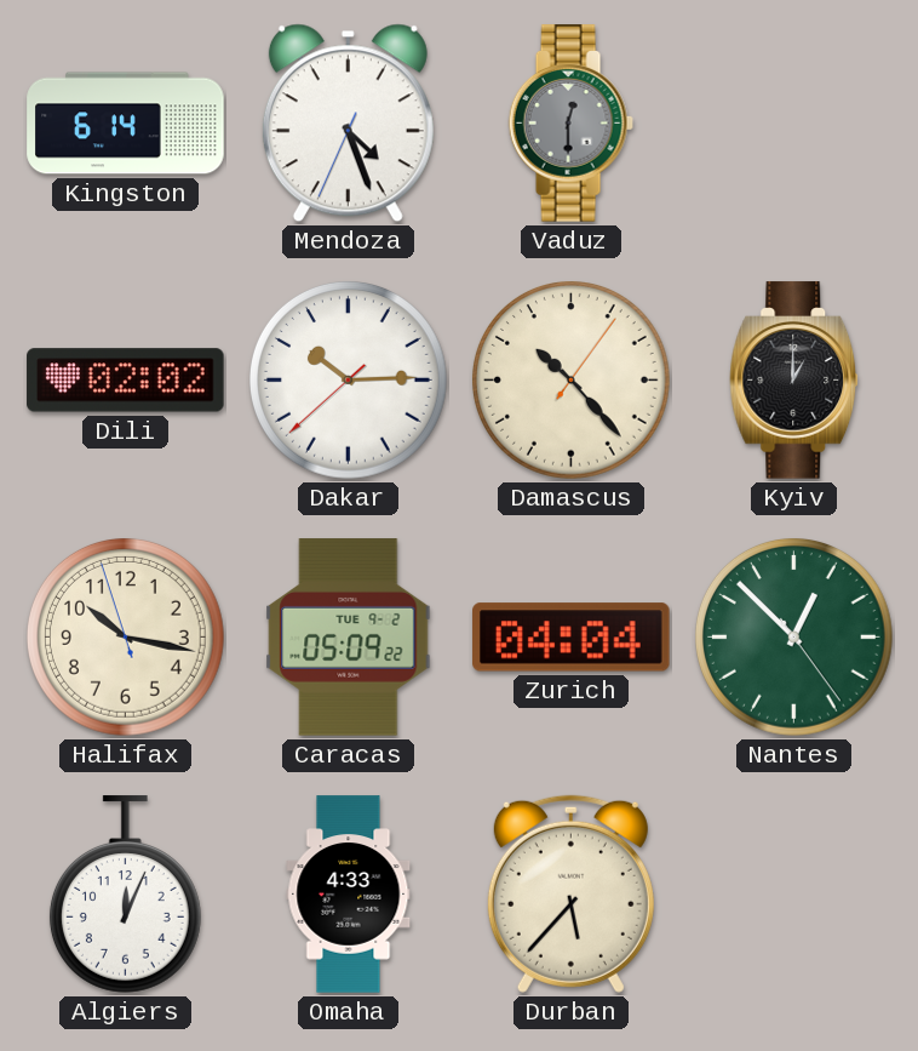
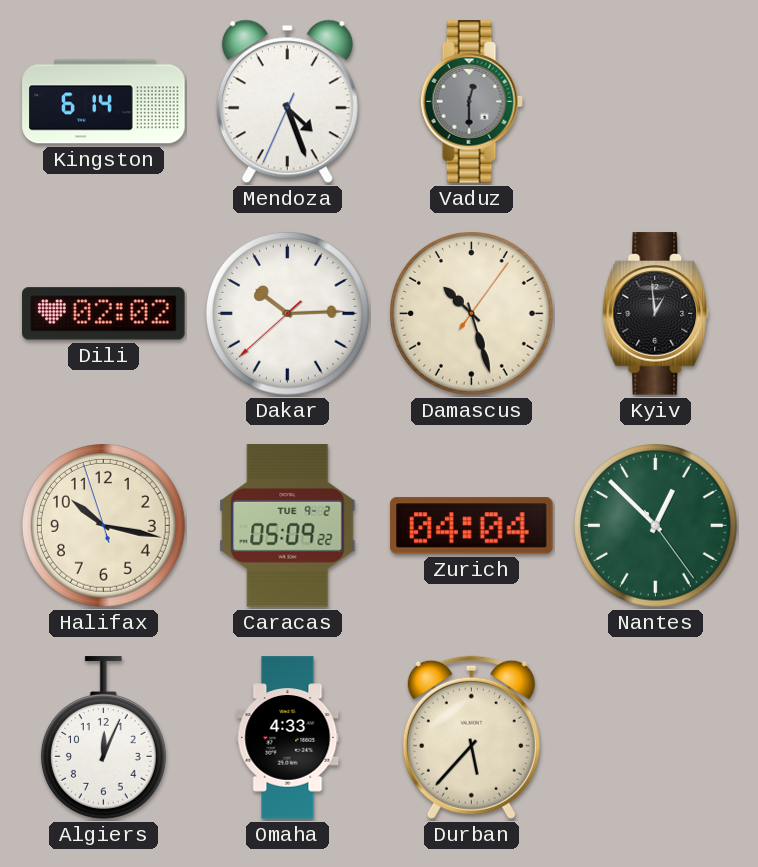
Damascus: 10:23 -> 10:27 (472, 314)
Kyiv: 1:00 -> 12:59 (656, 314)
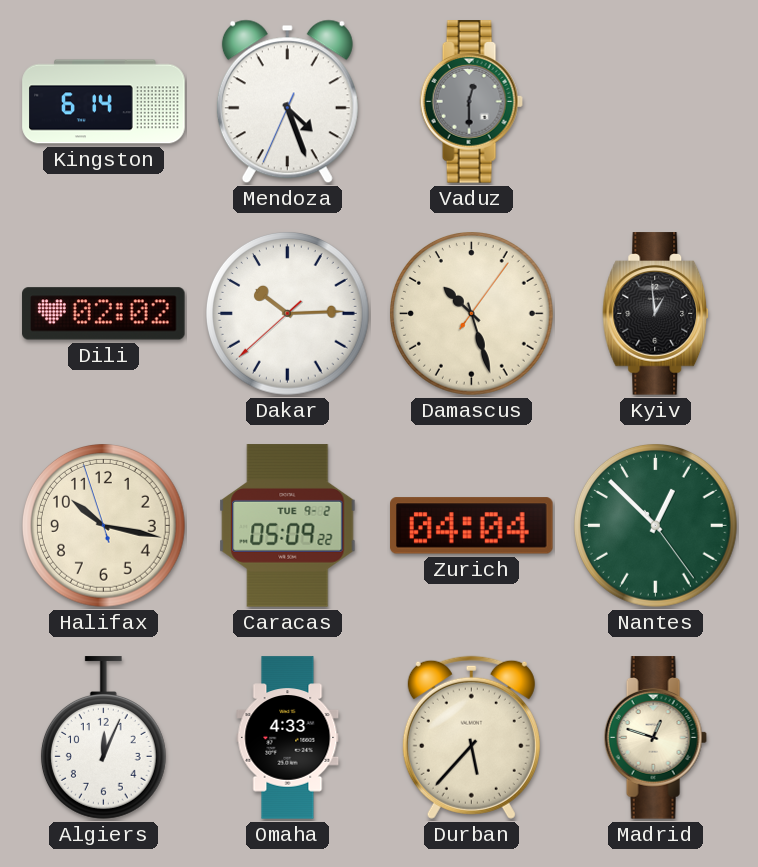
Madrid: none -> 12:48 (655, 738)
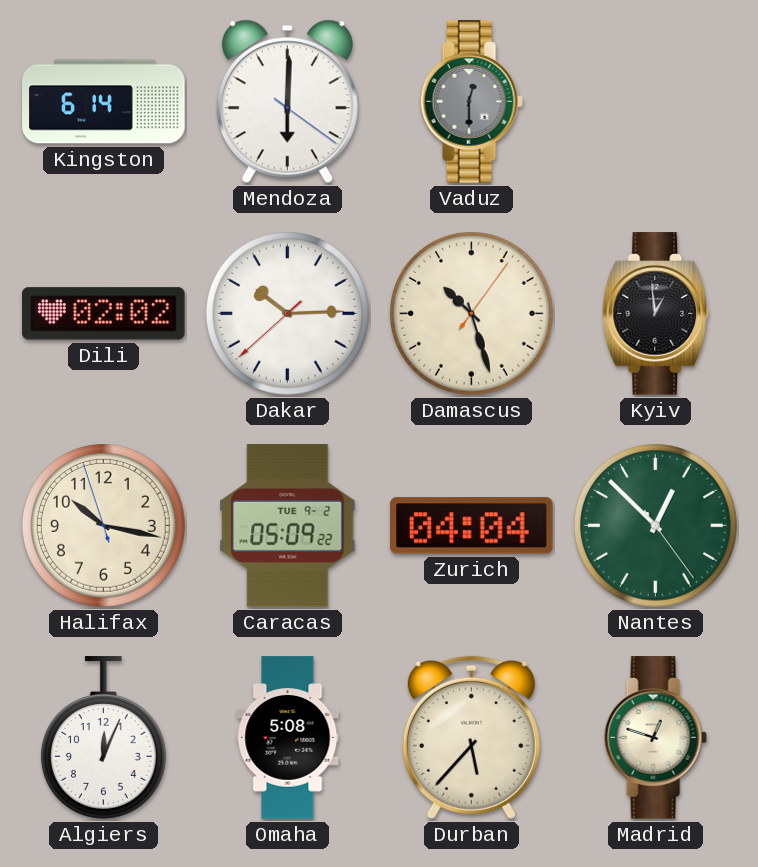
Mendoza: 4:26 -> 6:00 (287, 102)
Omaha: 4:33 -> 5:08 (288, 738)
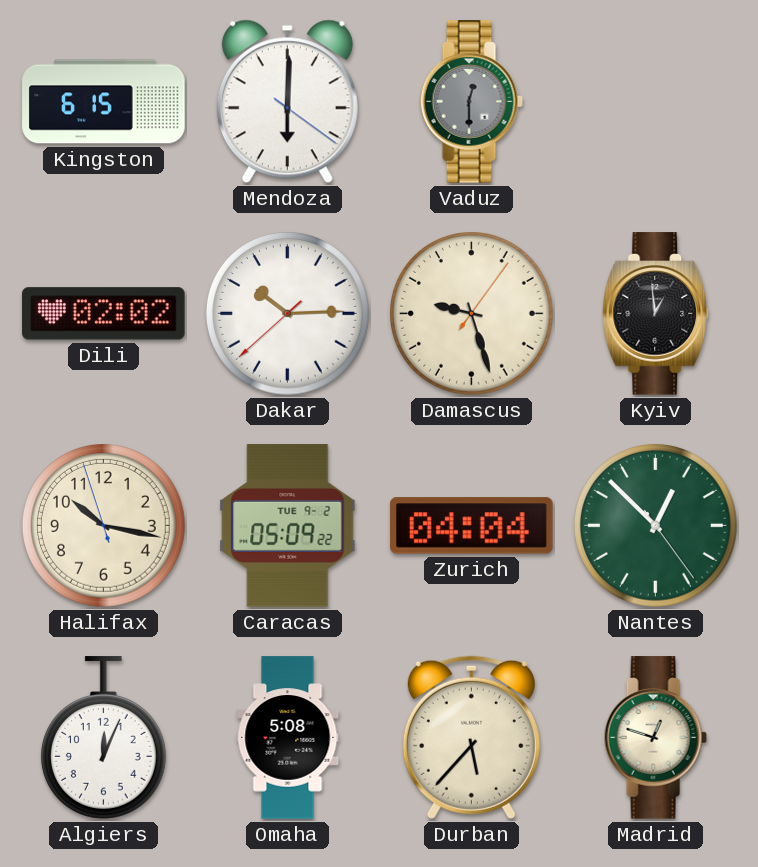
Kingston: 6:14 -> 6:15 (104, 102)
Damascus: 10:27 -> 9:27 (472, 314)
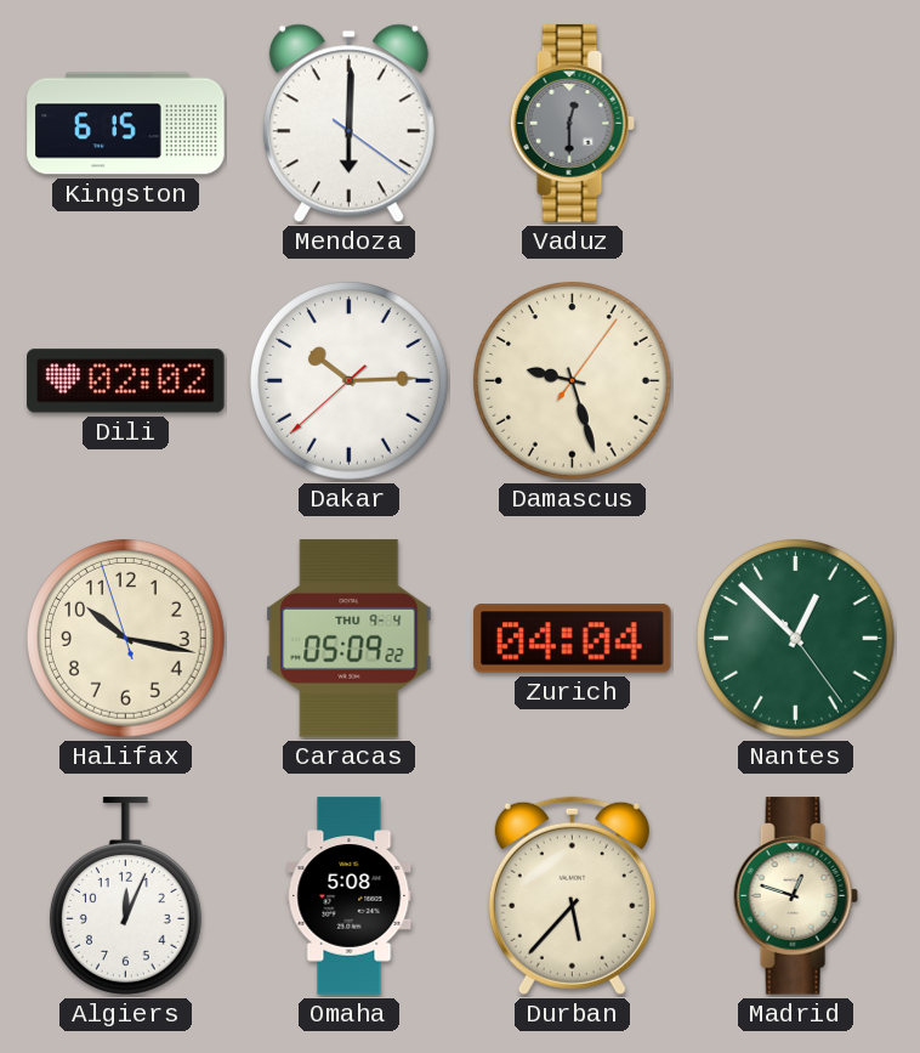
Kyiv: 12:59 -> none (656, 314)
Caracas date: TUE 9-2 -> THU 9-4 (350, 639)
